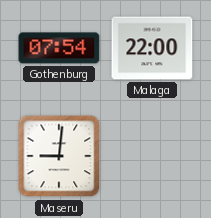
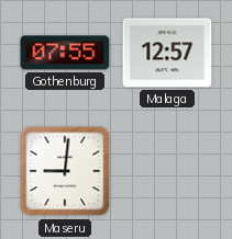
Gothenburg: 07:54 -> 07:55 (65, 53)
Malaga: 22:00 -> 12:57 (167, 53)
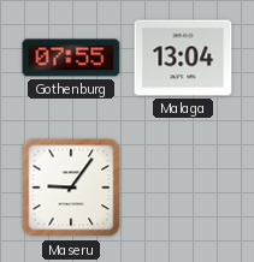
Malaga: 12:57 -> 13:04 (183, 58)
Maseru: 9:01 -> 9:06 (71, 187)
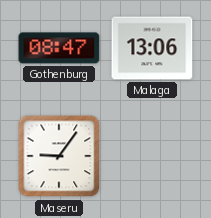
Gothenburg: 07:55 -> 08:47 (59, 48)
Malaga: 13:04 -> 13:06 (152, 48)
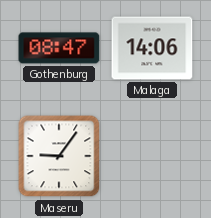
Malaga: 13:06 -> 14:06 (152, 48)
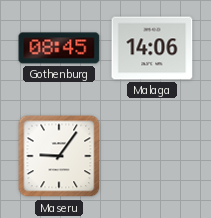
Gothenburg: 08:47 -> 08:45 (59, 48)
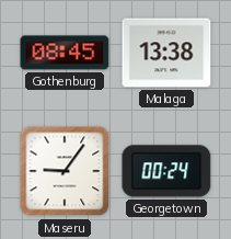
Malaga: 14:06 -> 13:38 (166, 53)
Georgetown: none -> 00:24 (166, 171)
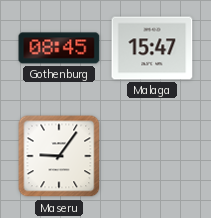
Malaga: 13:38 -> 15:47 (152, 48)
Georgetown: 00:24 -> none (166, 171)
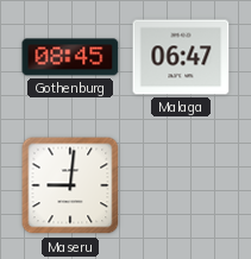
Malaga: 15:47 -> 06:47 (181, 57)
Maseru: 9:06 -> 9:01 (70, 185)
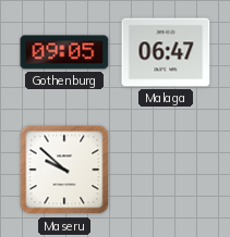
Gothenburg: 08:45 -> 09:05 (64, 52)
Maseru: 9:01 -> 9:52 (64, 170)
